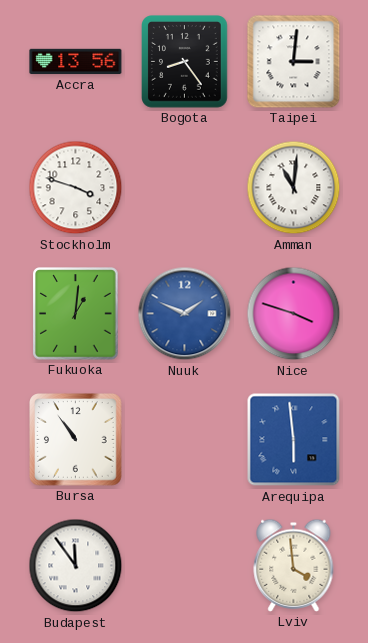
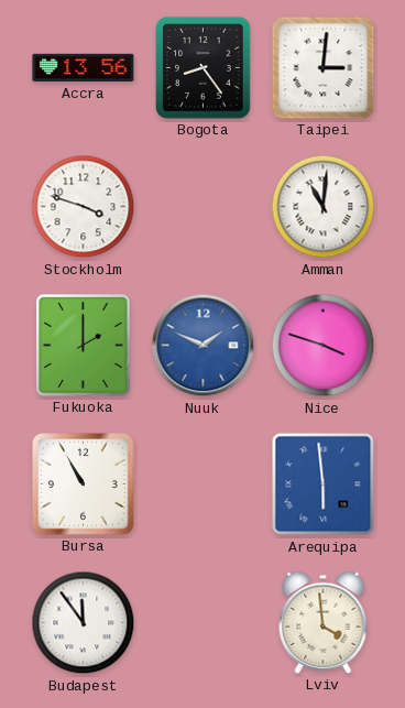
Fukuoka: 1:01 -> 2:00 (84, 346)
Bursa: 10:54 -> 10:55 (84, 484)
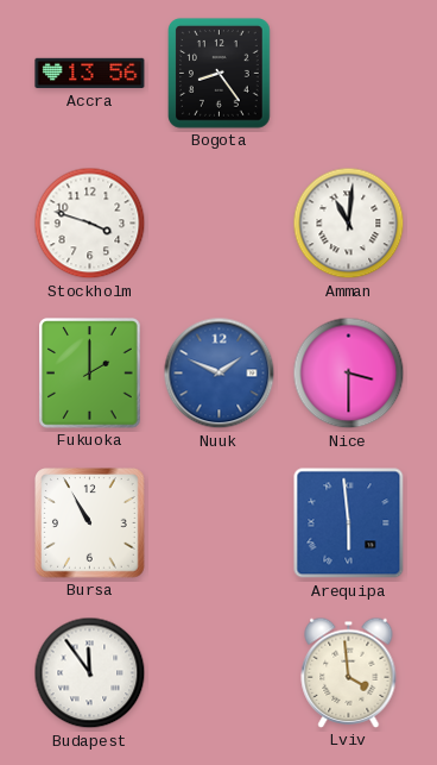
Taipei: 3:01 -> none (324, 68)
Nice: 3:48 -> 3:30 (349, 374)
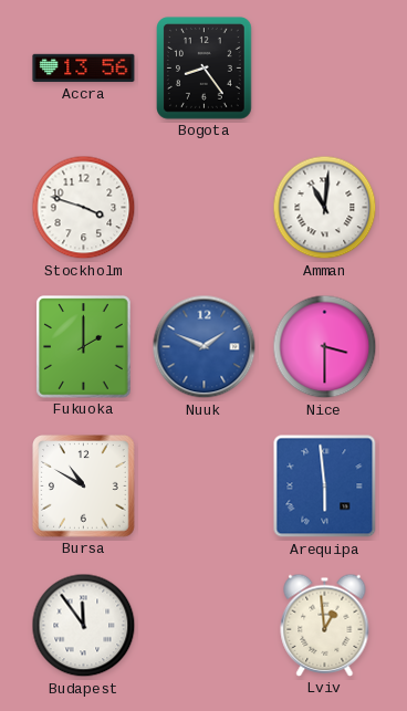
Bursa: 10:55 -> 10:50 (84, 487)
Lviv: 3:59 -> 12:59 (325, 625)
